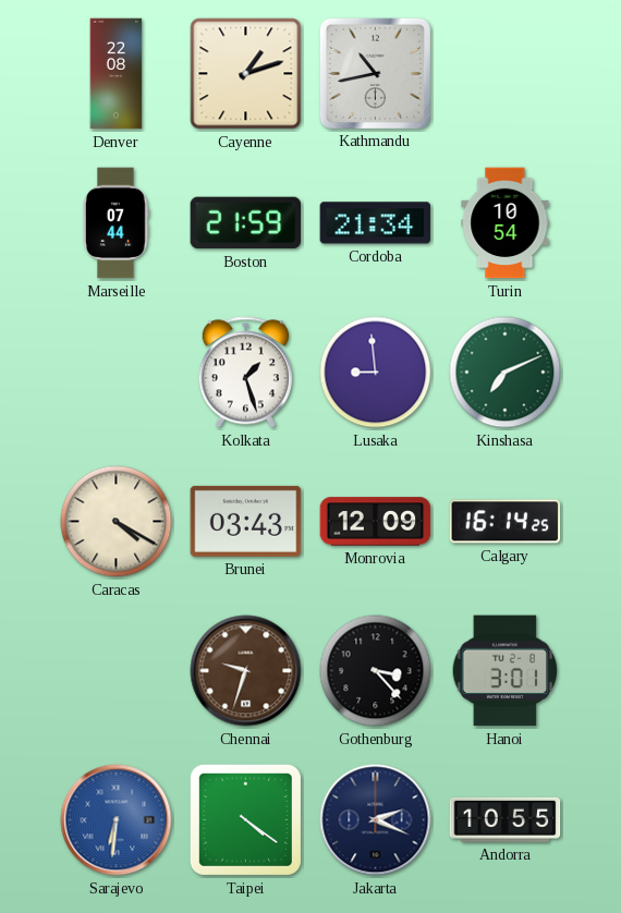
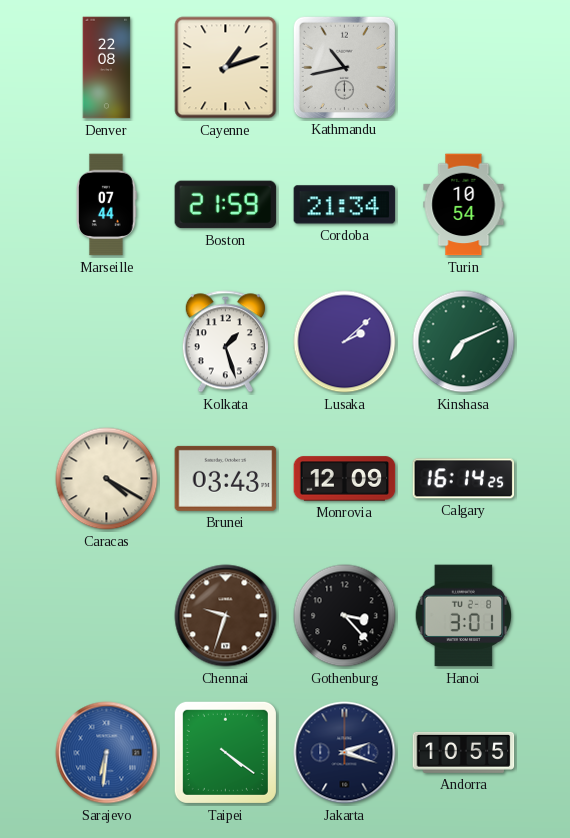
Lusaka: 8:59 -> 2:08 (345, 342)
Jakarta: 2:19 -> 2:18 (345, 753)
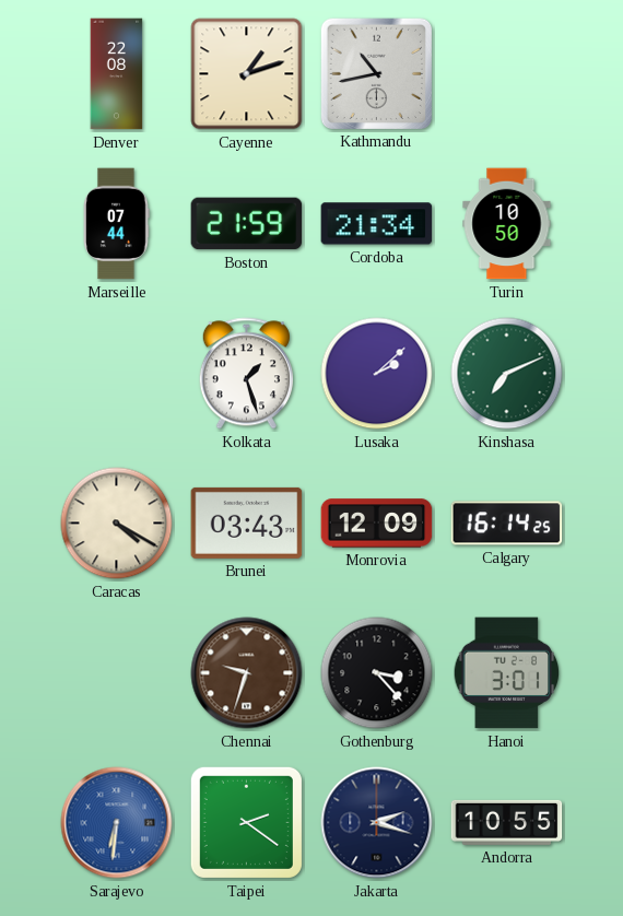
Turin: 10:54 -> 10:50 (507, 224)
Taipei: 4:21 -> 2:21 (246, 822)
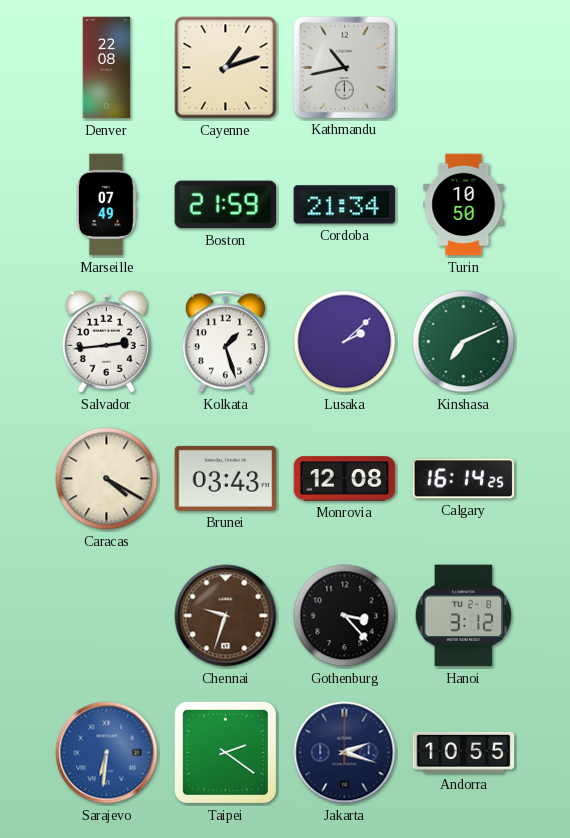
Marseille: 07:44 -> 07:49 (107, 205)
Salvador: none -> 2:44 (106, 341)
Monrovia: 12:09 -> 12:08 (345, 479)
Hanoi: 3:01 -> 3:12 (464, 616)
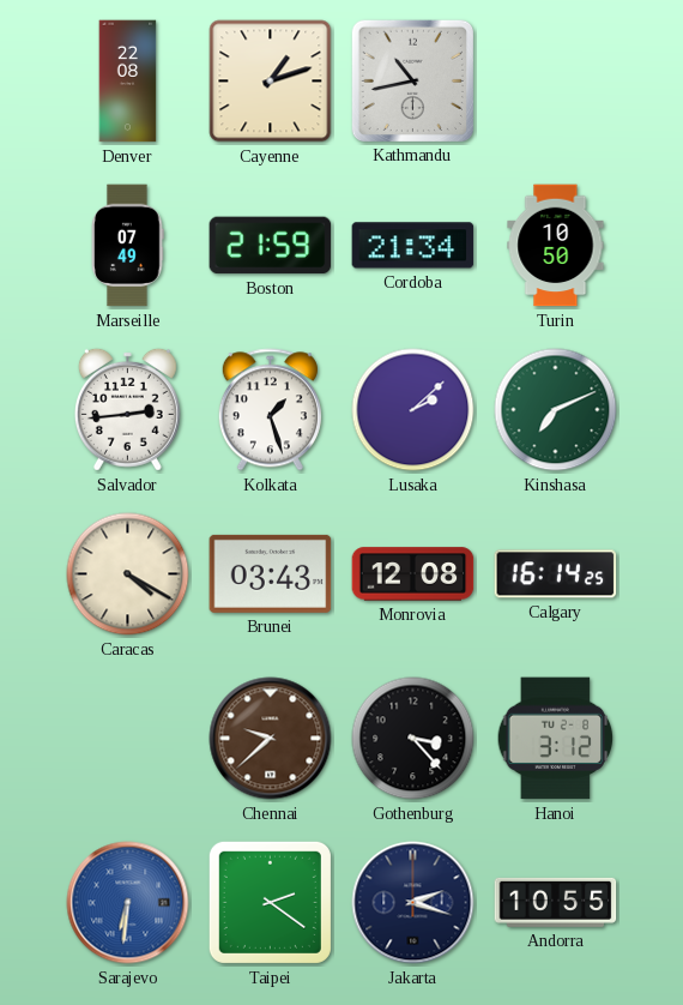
Chennai: 9:33 -> 9:38 (271, 739)
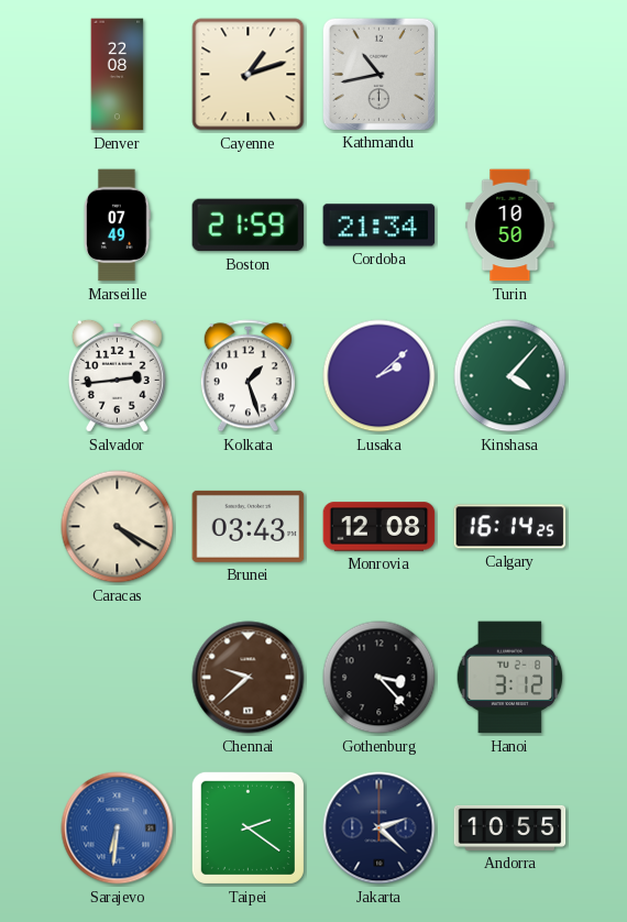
Kinshasa: 7:11 -> 4:07 (510, 376)
Jakarta: 2:18 -> 2:22 (380, 828)
